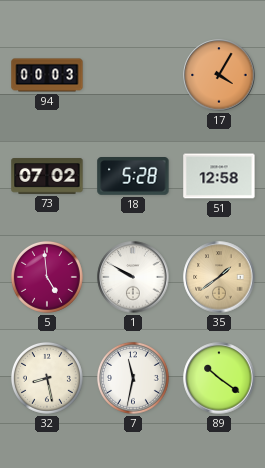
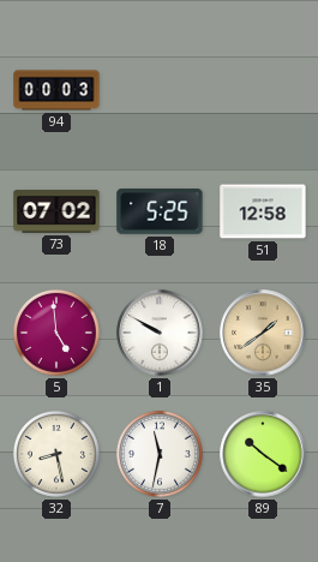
17: 4:05 -> none (219, 75)
18: 5:28 -> 5:25 (160, 213)
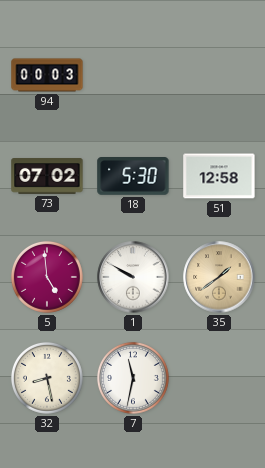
18: 5:25 -> 5:30 (133, 177)
89: 10:21 -> none (263, 454)
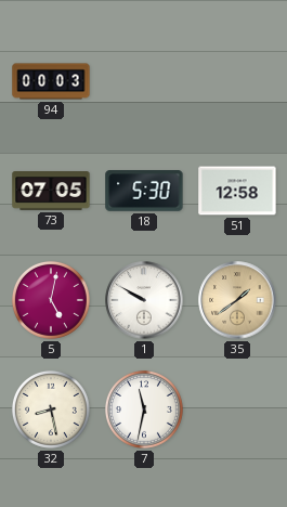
73: 07:02 -> 07:05 (51, 191)
5: 4:59 -> 5:02 (51, 300)
